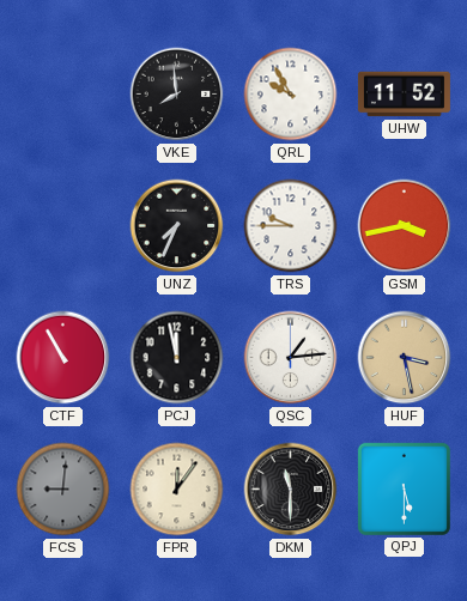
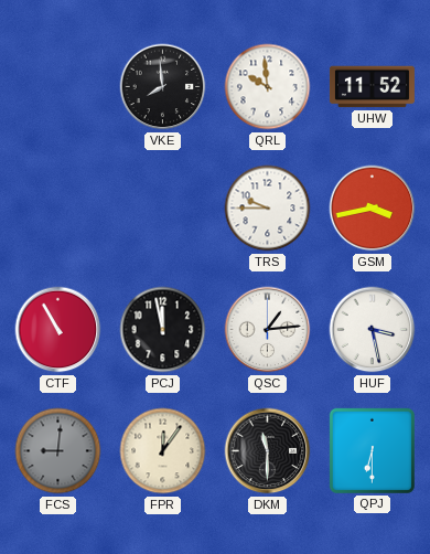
QRL: 9:55 -> 9:59 (268, 87)
UNZ: 7:34 -> none (177, 226)
HUF dial: champagne -> white (373, 330)
QPJ: 5:30 -> 6:30 (372, 450)
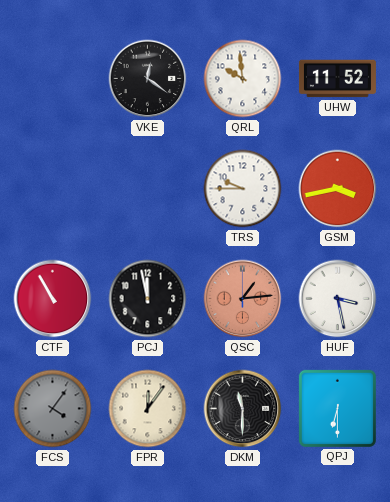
VKE: 7:59 -> 12:21 (148, 79)
QSC dial: white -> salmon (243, 299)
FCS: 9:01 -> 4:06 (53, 409)
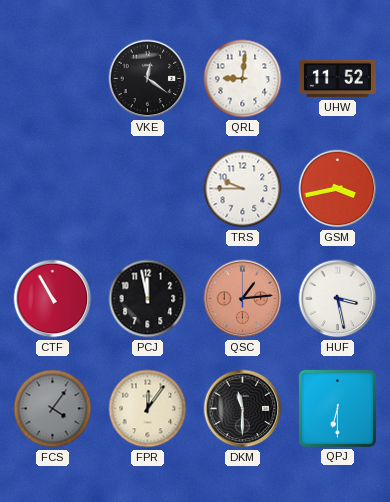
QRL: 9:59 -> 9:01 (243, 79)
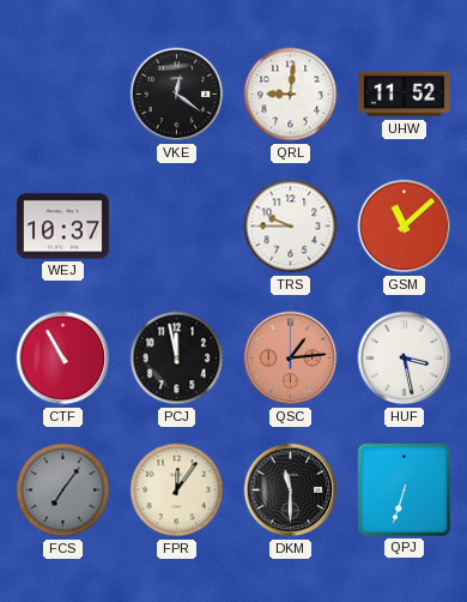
WEJ: none -> 10:37 (62, 227)
GSM: 3:43 -> 11:08 (405, 227)
FCS: 4:06 -> 7:06 (63, 490)
QPJ: 6:30 -> 6:33 (404, 489)
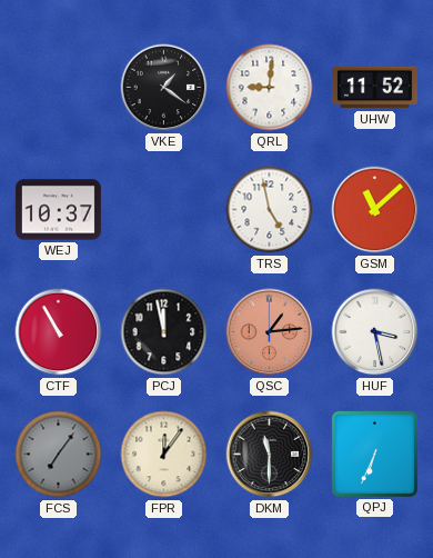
VKE: 12:21 -> 1:21 (164, 88)
TRS: 9:45 -> 4:58 (270, 210)
QPJ: 6:33 -> 6:34 (374, 454)
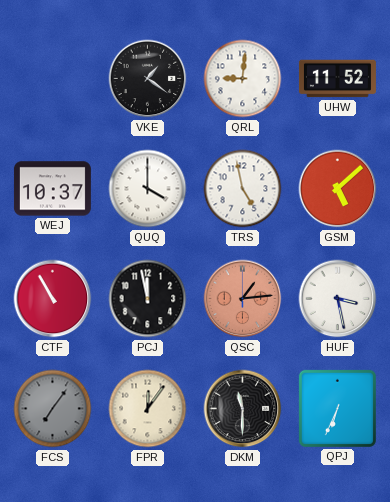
QUQ: none -> 4:00 (148, 189)
GSM: 11:08 -> 5:08 (338, 189)
